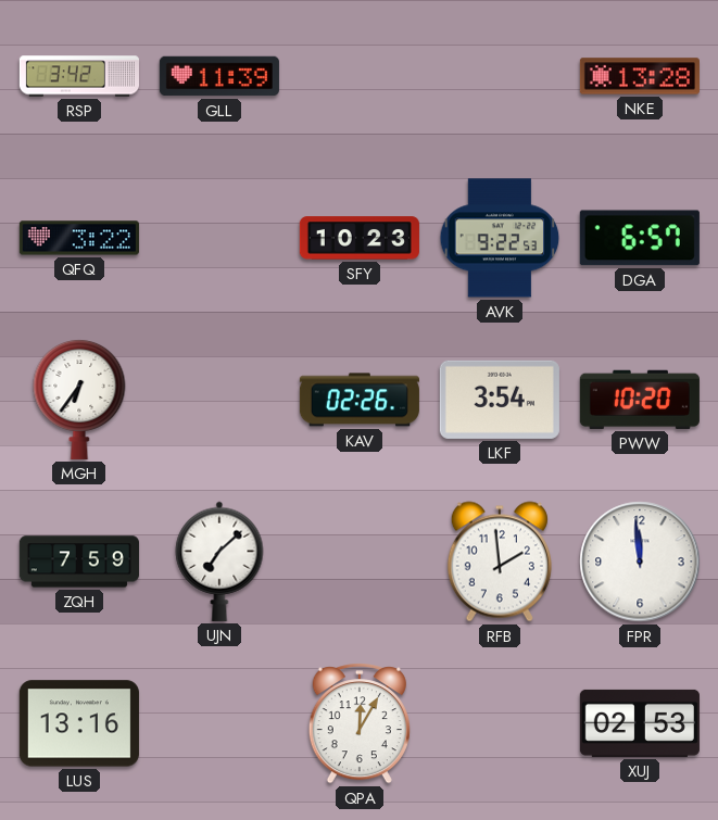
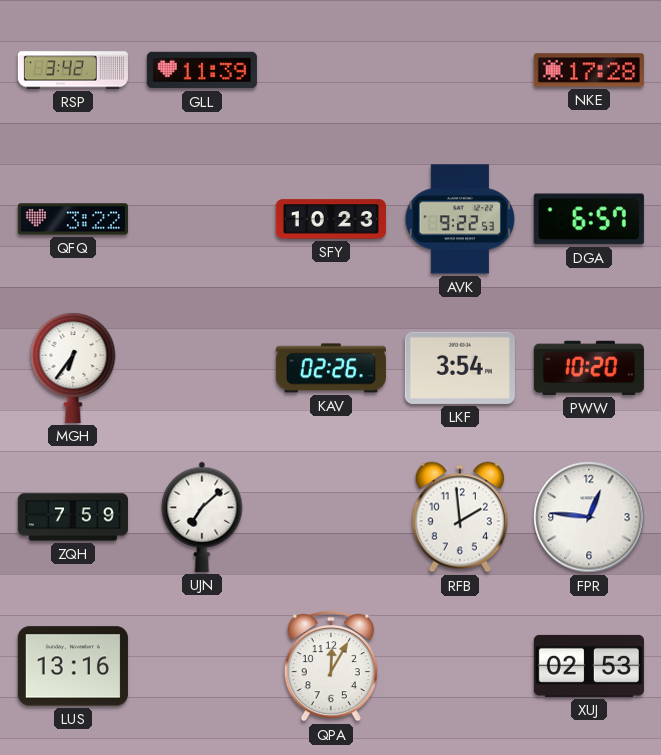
NKE: 13:28 -> 17:28 (589, 70)
FPR: 11:59 -> 12:46 (589, 517)
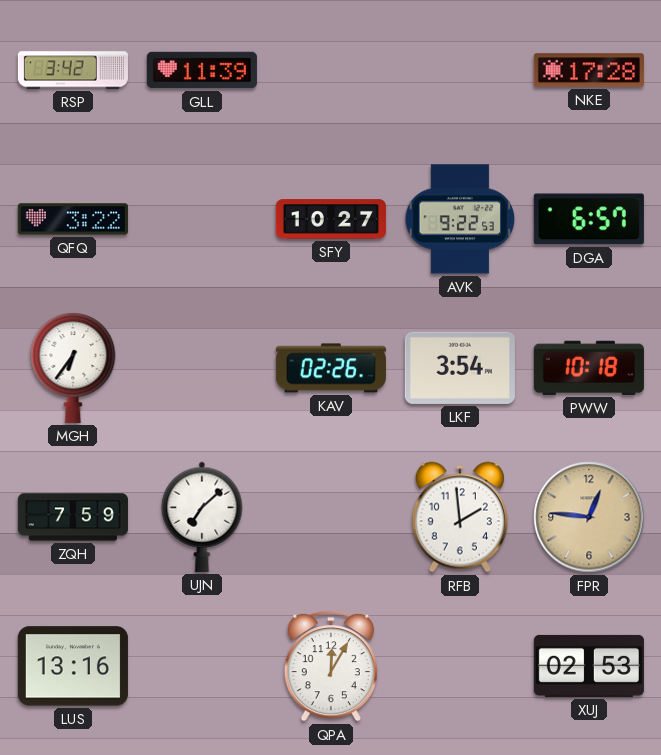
SFY: 10:23 -> 10:27 (331, 219)
PWW: 10:20 -> 10:18 (589, 368)
FPR dial: white -> champagne (589, 517)
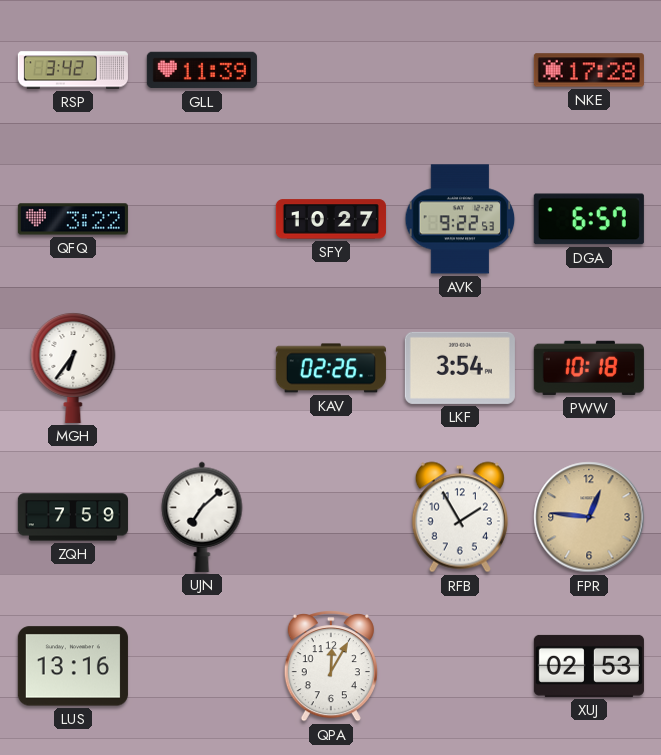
RFB: 1:59 -> 1:55 (460, 517)
